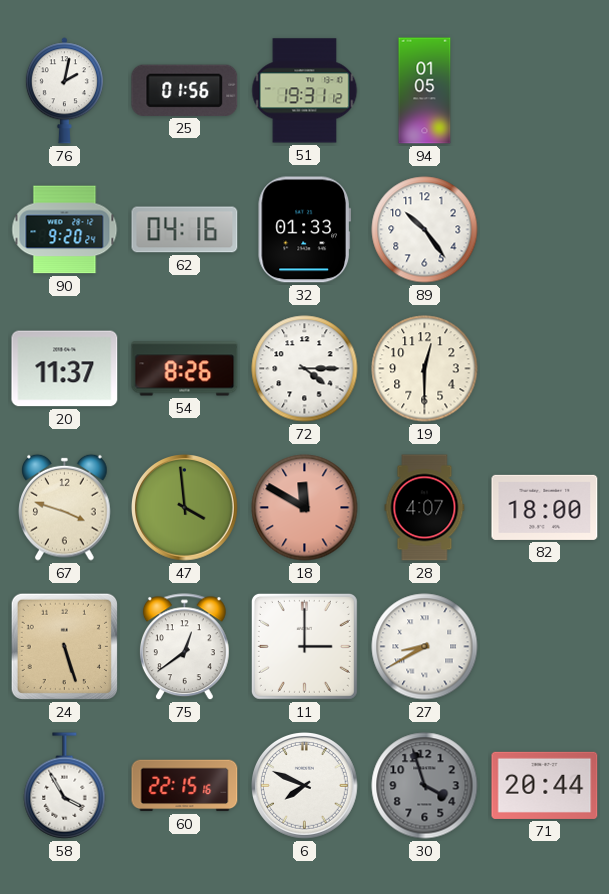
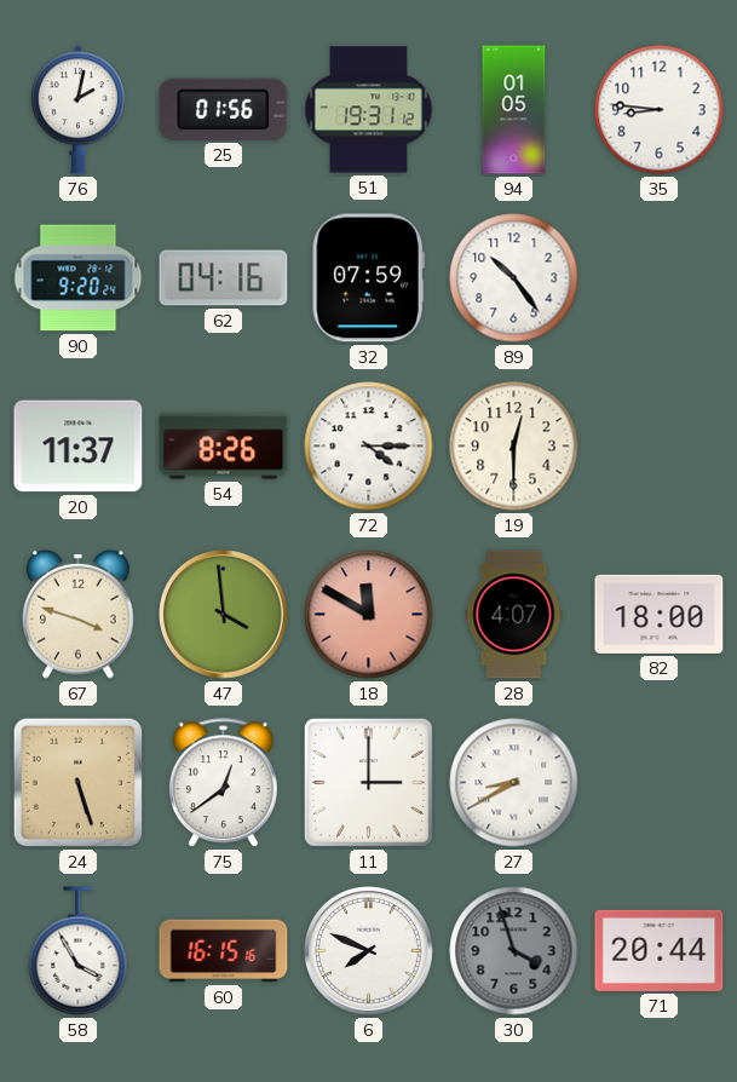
35: none -> 8:46 (660, 110)
32: 01:33 -> 07:59 (368, 278)
60: 22:15 -> 16:15 (224, 951)
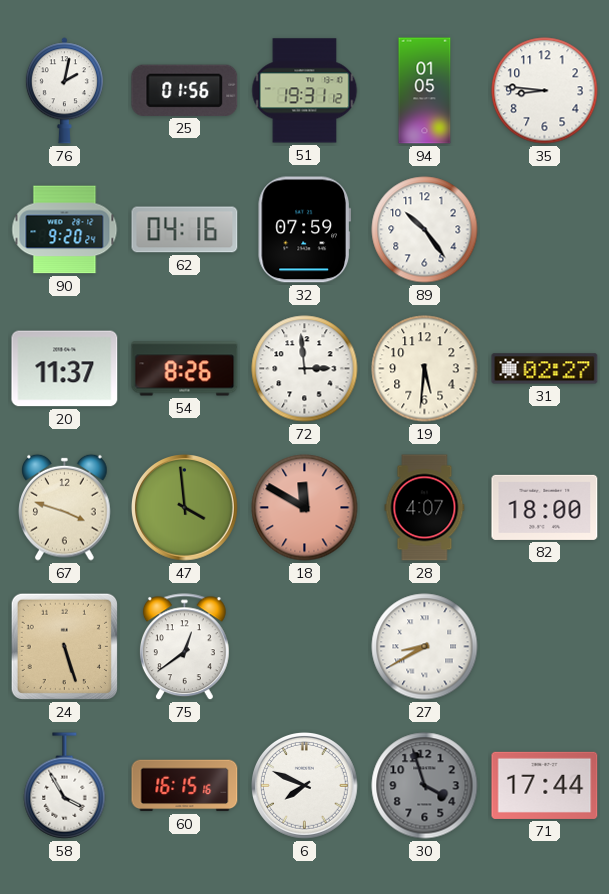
72: 4:15 -> 2:59 (305, 369)
19: 12:30 -> 5:31 (425, 369)
31: none -> 02:27 (545, 369)
11: 3:00 -> none (368, 782)
71: 20:44 -> 17:44 (545, 785)
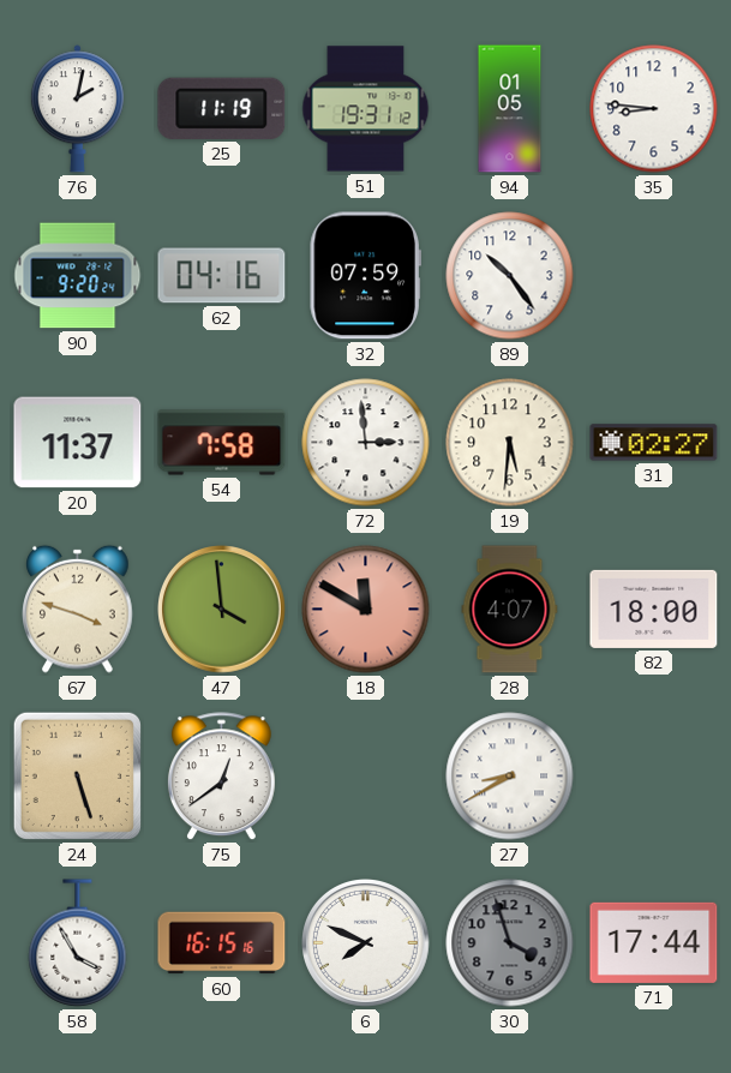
25: 01:56 -> 11:19 (222, 108)
54: 8:26 -> 7:58 (222, 443)
